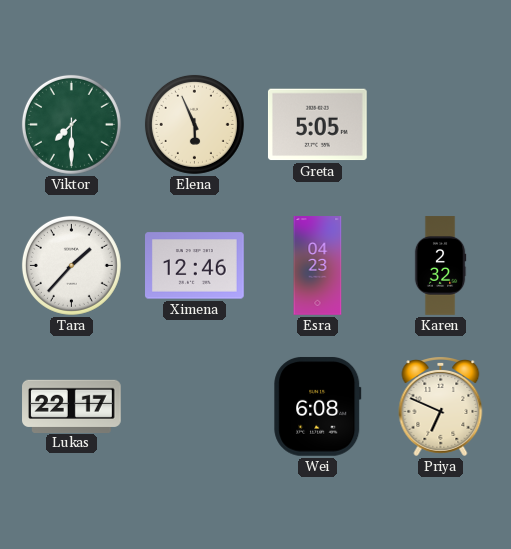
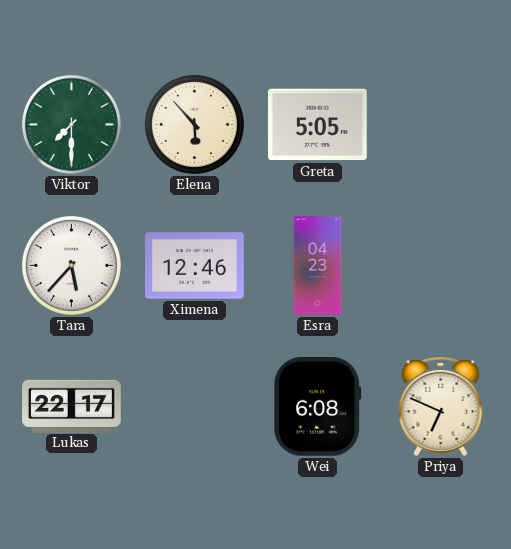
Elena: 5:56 -> 5:53 (194, 124)
Tara: 1:37 -> 5:37 (71, 265)
Karen: 2:32 -> none (440, 266)
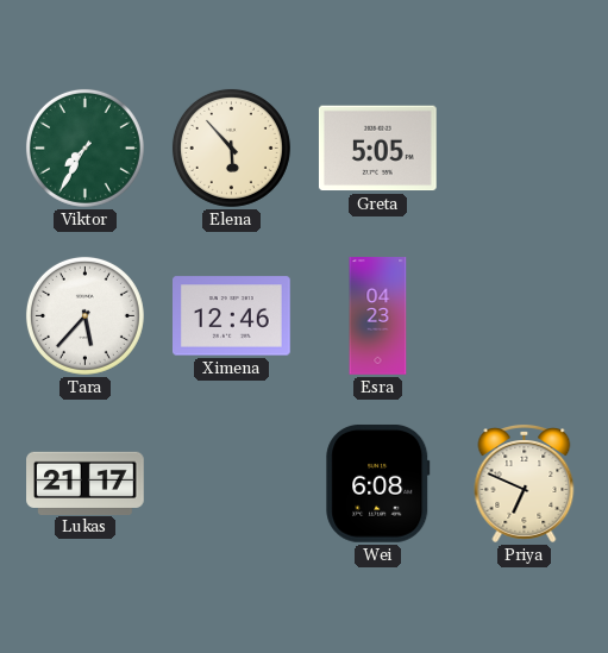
Viktor: 7:30 -> 7:35 (84, 147)
Lukas: 22:17 -> 21:17 (86, 483)
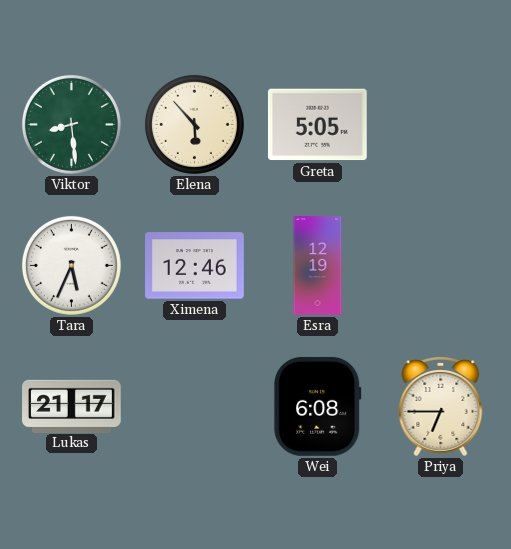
Viktor: 7:35 -> 8:29 (71, 124)
Tara: 5:37 -> 5:34 (71, 265)
Esra: 04:23 -> 12:19 (318, 266)
Priya: 6:49 -> 6:45 (441, 407)
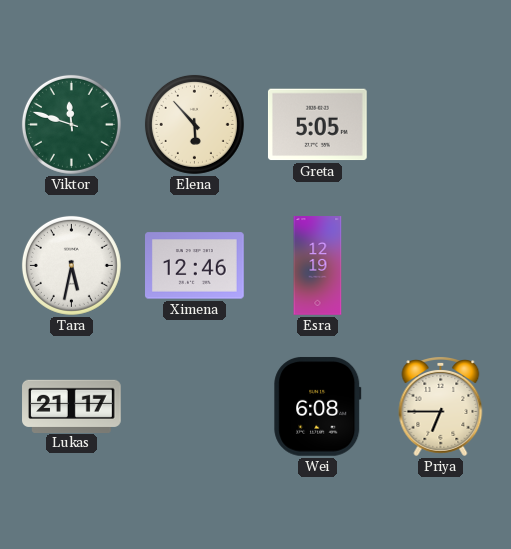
Viktor: 8:29 -> 11:48 (71, 124)
Tara: 5:34 -> 5:32 (71, 265)
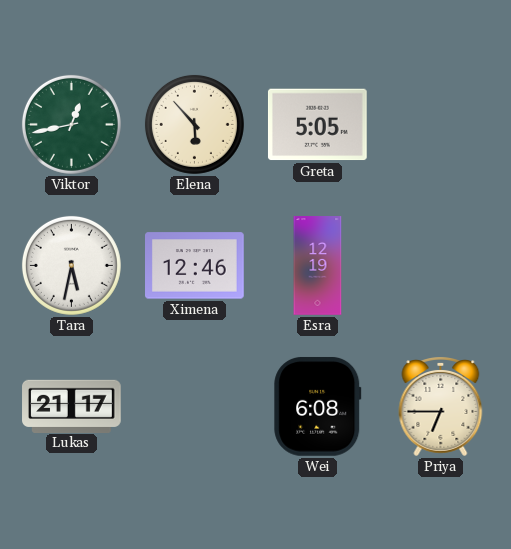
Viktor: 11:48 -> 12:43 (71, 124)
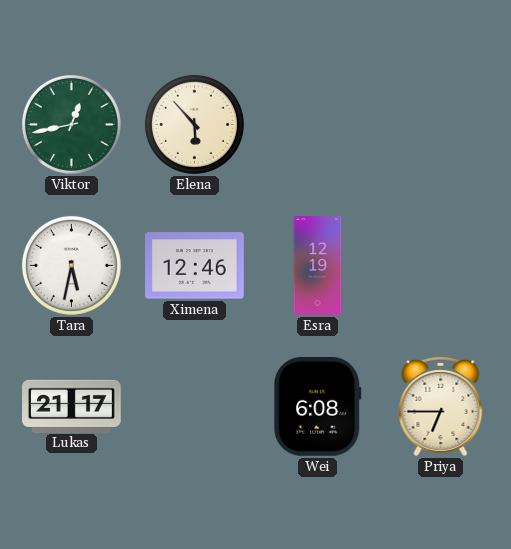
Greta: 5:05 -> none (318, 125)
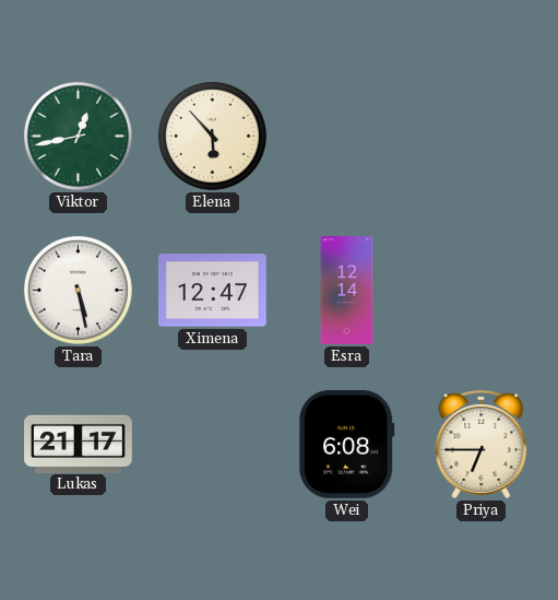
Tara: 5:32 -> 5:28 (78, 290)
Ximena: 12:46 -> 12:47 (213, 291)
Esra: 12:19 -> 12:14 (347, 291)
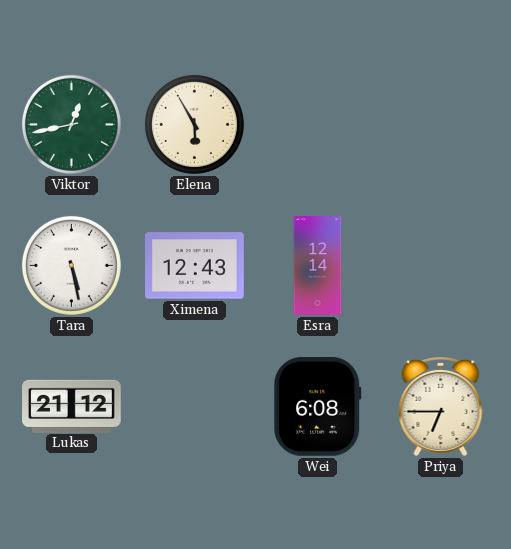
Elena: 5:53 -> 5:55 (194, 124)
Ximena: 12:47 -> 12:43 (195, 266)
Lukas: 21:17 -> 21:12 (72, 406)
